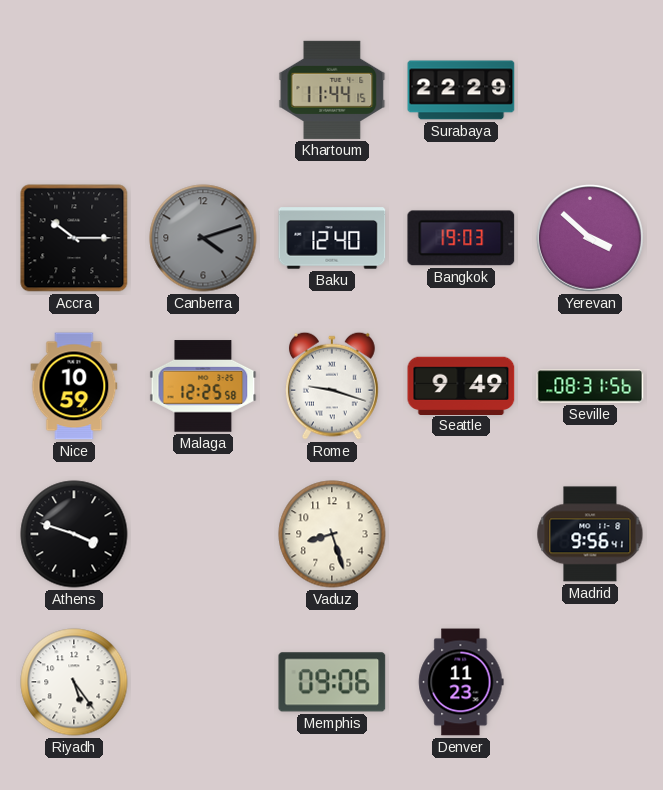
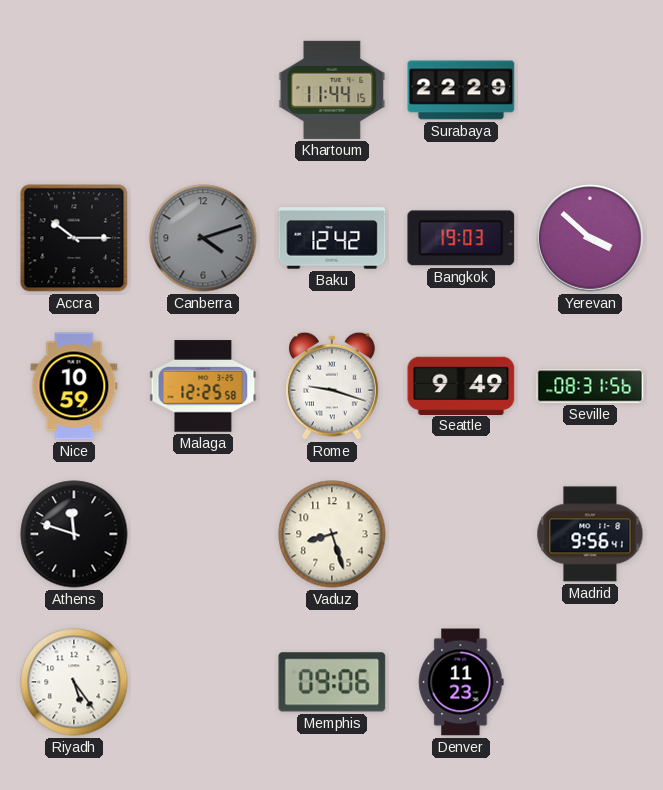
Baku: 12:40 -> 12:42 (332, 238)
Athens: 3:48 -> 11:48 (74, 534)
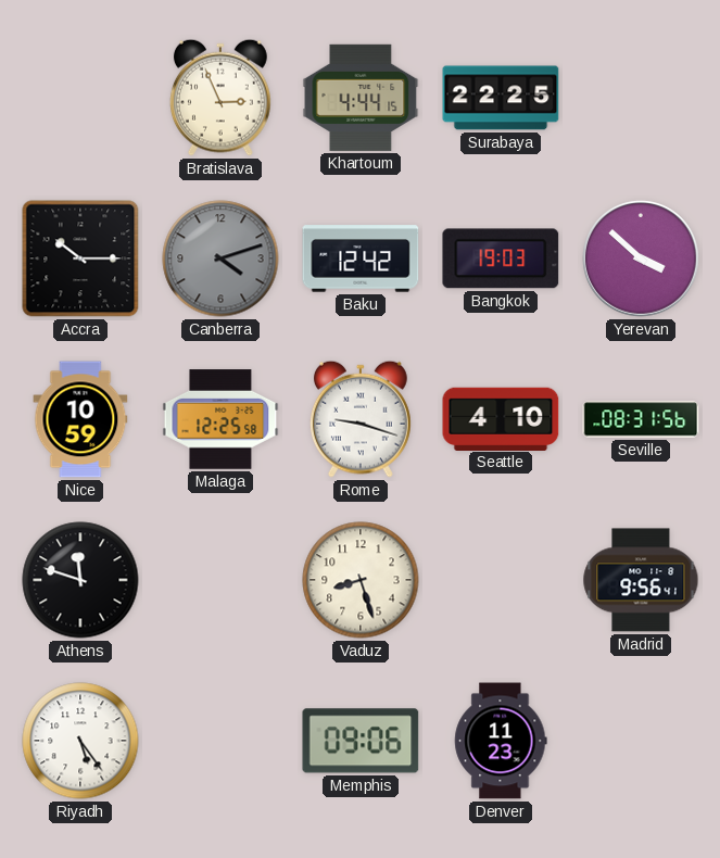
Bratislava: none -> 2:56 (220, 98)
Khartoum: 11:44 -> 4:44 (361, 98)
Surabaya: 22:29 -> 22:25 (501, 98)
Seattle: 9:49 -> 4:10 (501, 418)
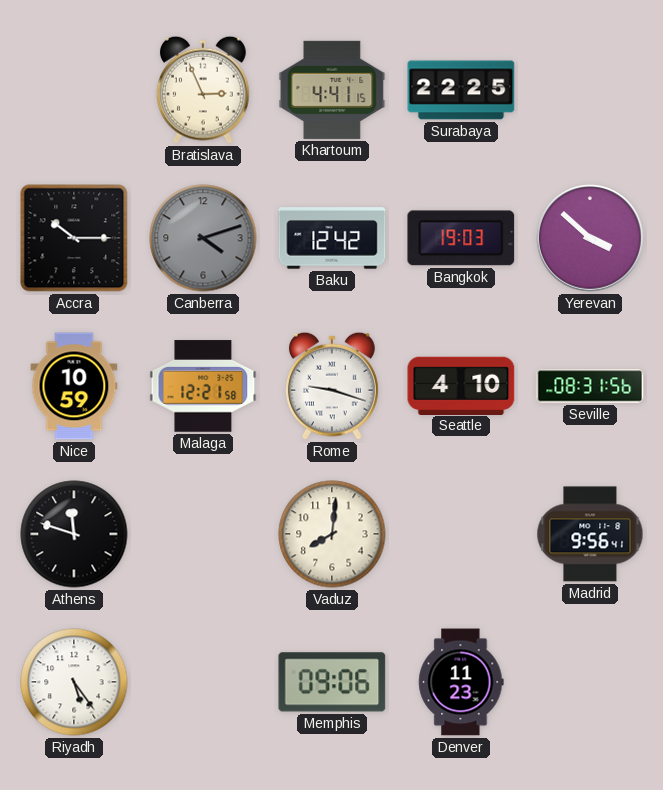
Khartoum: 4:44 -> 4:41 (332, 90)
Malaga: 12:25 -> 12:21 (203, 386)
Vaduz: 8:27 -> 8:01 (332, 534)
